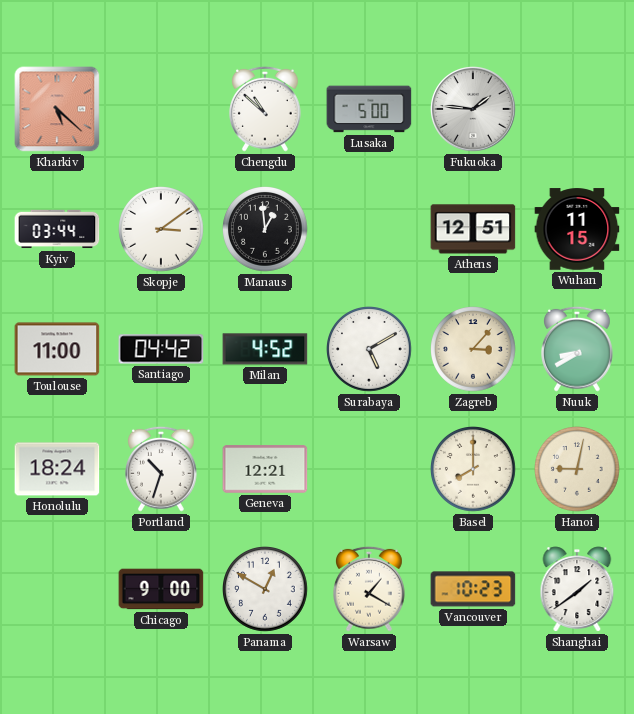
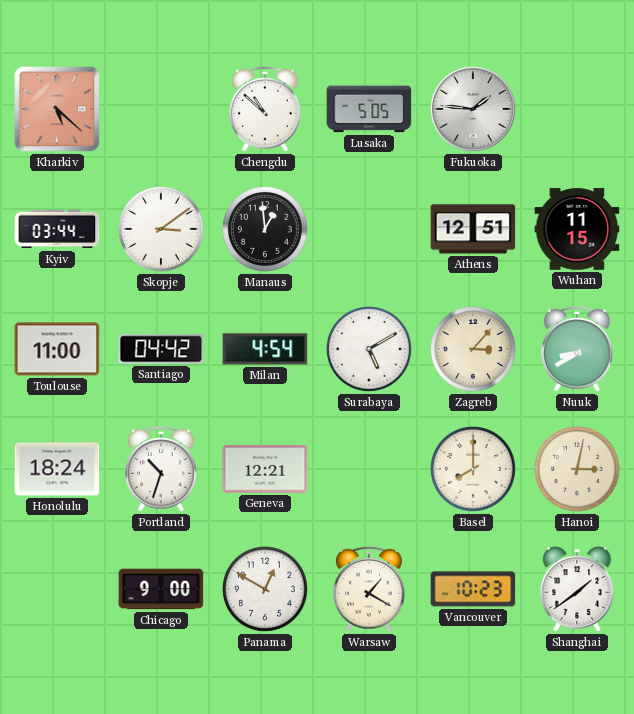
Lusaka: 5:00 -> 5:05 (369, 109)
Milan: 4:52 -> 4:54 (265, 349)
Hanoi: 9:02 -> 3:02 (578, 470)
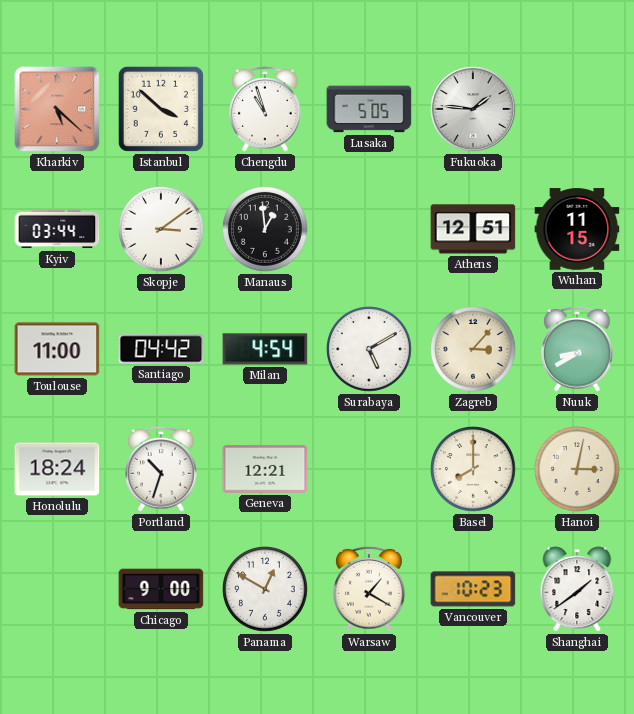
Istanbul: none -> 3:52 (161, 109)
Chengdu: 10:52 -> 10:57 (266, 109)
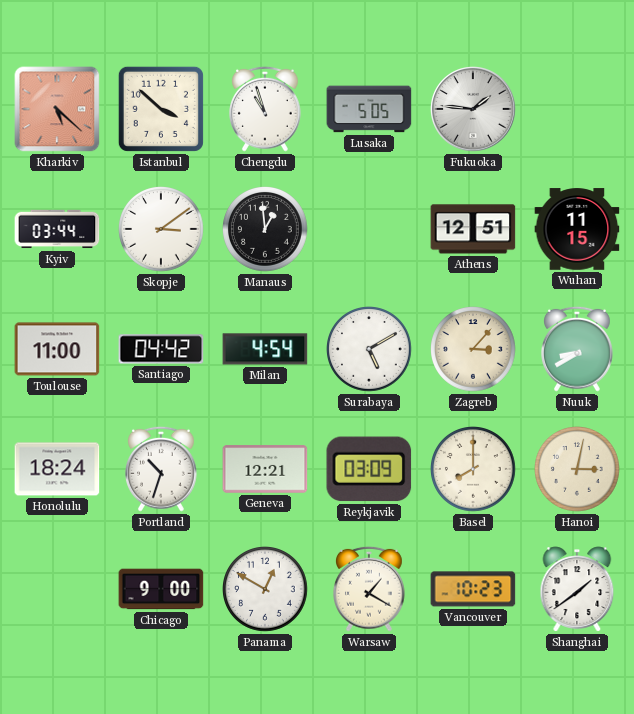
Reykjavik: none -> 03:09 (369, 469)
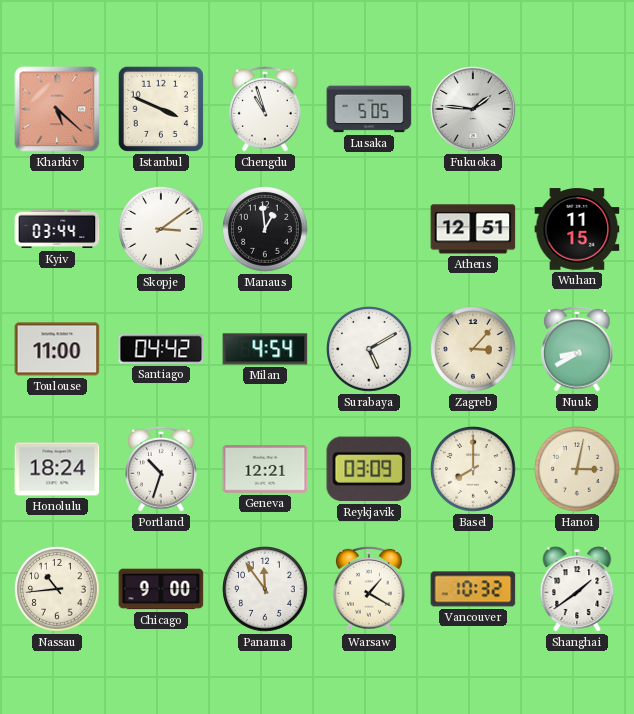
Istanbul: 3:52 -> 3:49 (161, 109)
Nassau: none -> 10:44 (58, 590)
Panama: 12:50 -> 11:54 (266, 590)
Vancouver: 10:23 -> 10:32 (473, 589)
